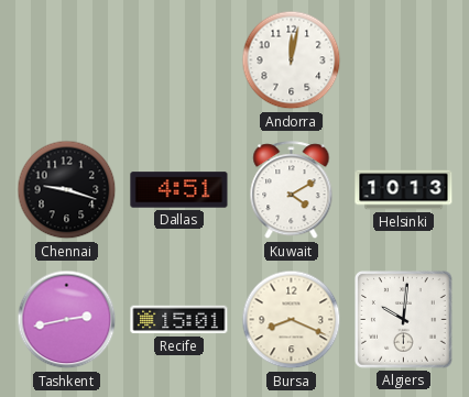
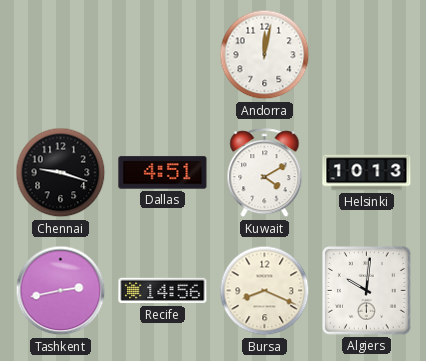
Recife: 15:01 -> 14:56 (163, 291)
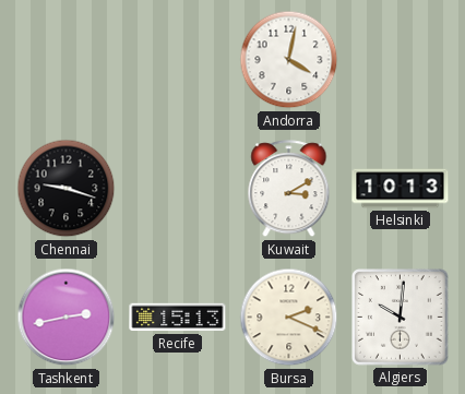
Andorra: 12:02 -> 4:02 (289, 60)
Dallas: 4:51 -> none (163, 173)
Kuwait: 4:10 -> 3:10 (289, 189)
Recife: 14:56 -> 15:13 (178, 318)
Bursa: 8:19 -> 2:19 (289, 318)
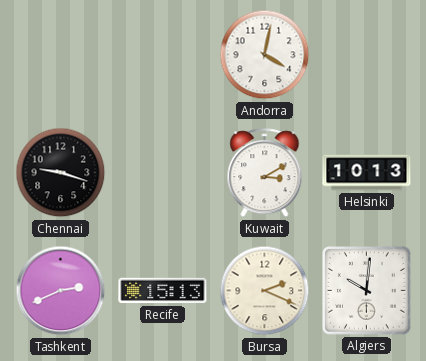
Tashkent: 2:43 -> 2:41 (61, 291)
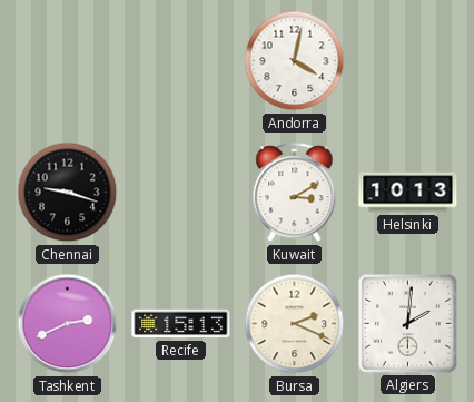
Algiers: 10:01 -> 2:01 (408, 324)
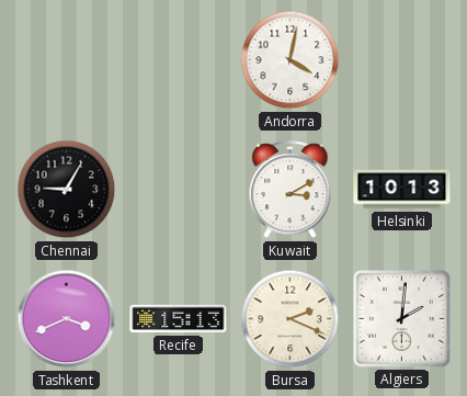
Chennai: 9:18 -> 9:05 (67, 190)
Tashkent: 2:41 -> 3:41 (67, 319)
